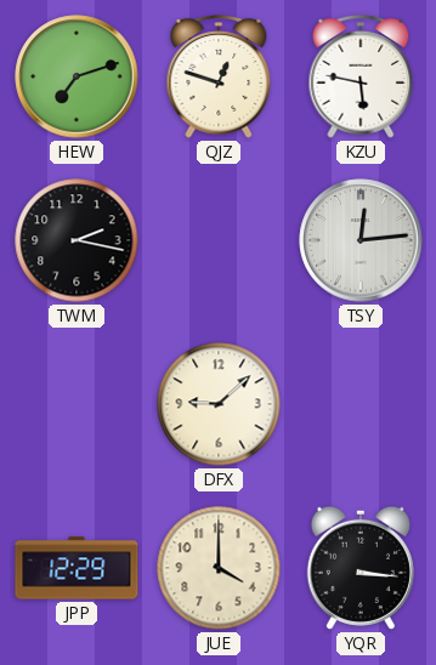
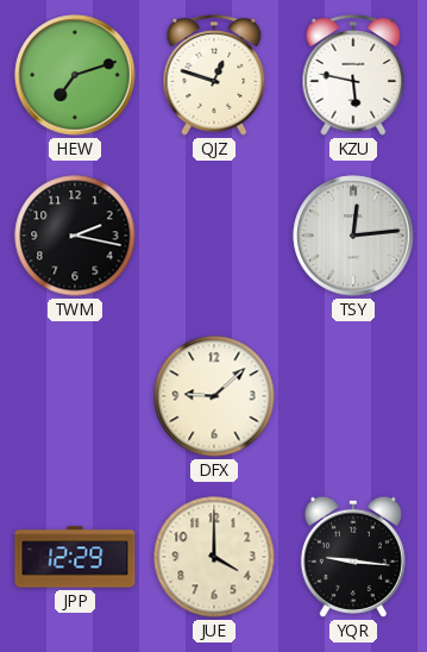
YQR: 3:16 -> 9:16 (353, 557)
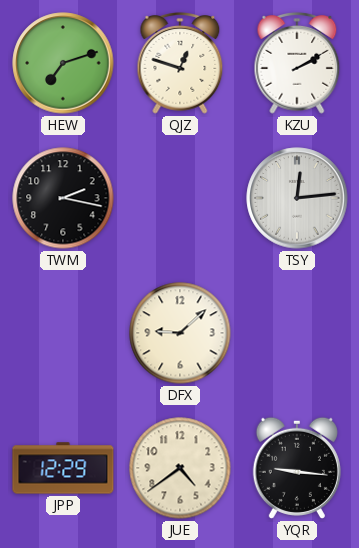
KZU: 5:47 -> 2:10 (297, 64)
JUE: 4:00 -> 4:39 (180, 468)
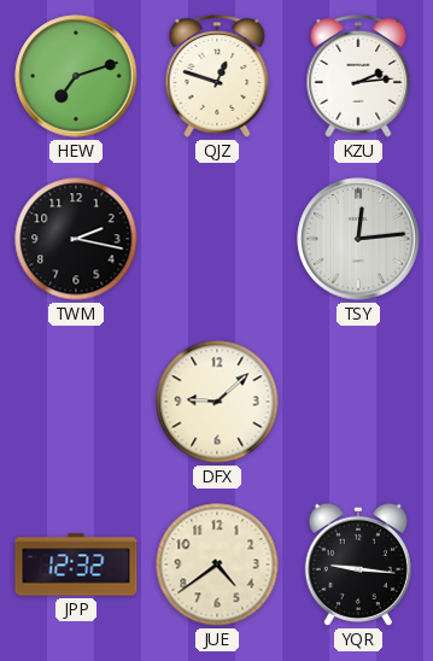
KZU: 2:10 -> 2:14 (358, 77)
JPP: 12:29 -> 12:32 (76, 565)
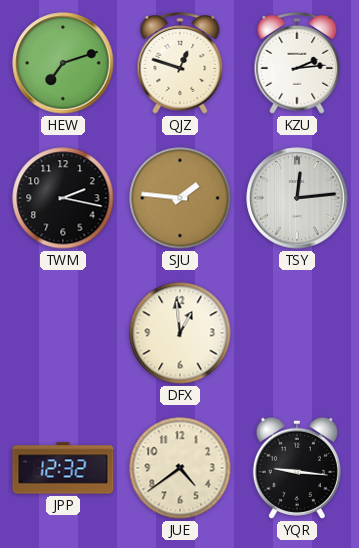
SJU: none -> 1:46 (180, 198)
DFX: 9:08 -> 12:59 (180, 333)
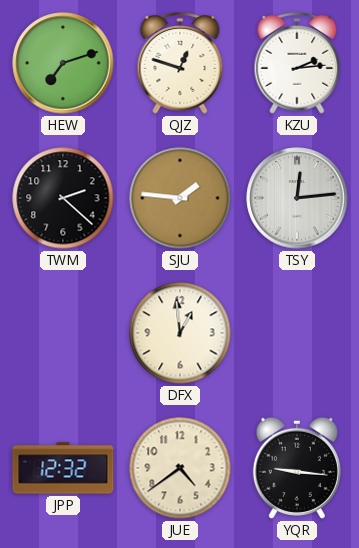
TWM: 2:17 -> 2:22 (63, 198)
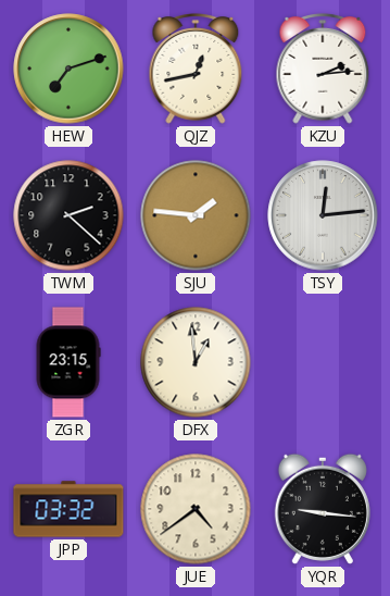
QJZ: 12:48 -> 12:43 (196, 70)
ZGR: none -> 23:15 (68, 362)
JPP: 12:32 -> 03:32 (68, 509)
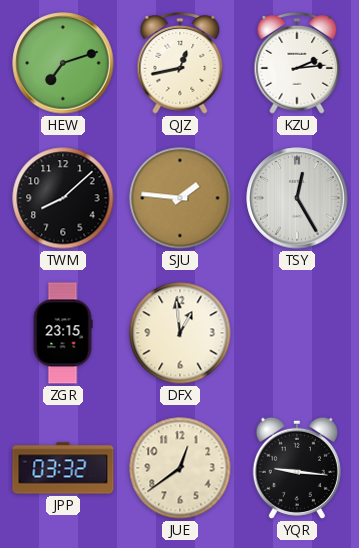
TWM: 2:22 -> 8:08 (63, 198)
TSY: 12:14 -> 12:25 (297, 198)
JUE: 4:39 -> 12:39 (180, 468)
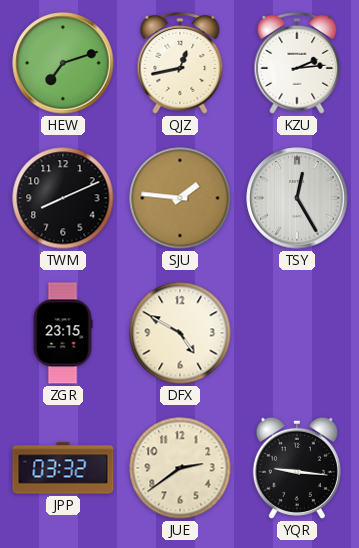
TWM: 8:08 -> 8:11 (63, 198)
DFX: 12:59 -> 4:50 (180, 333)
JUE: 12:39 -> 2:39 (180, 468)
